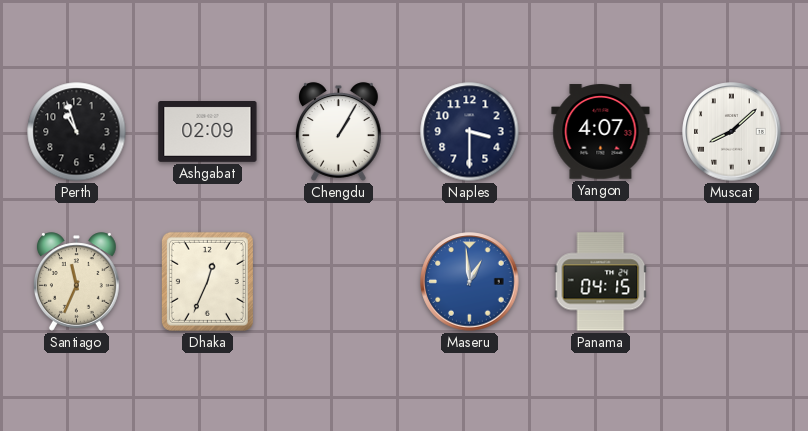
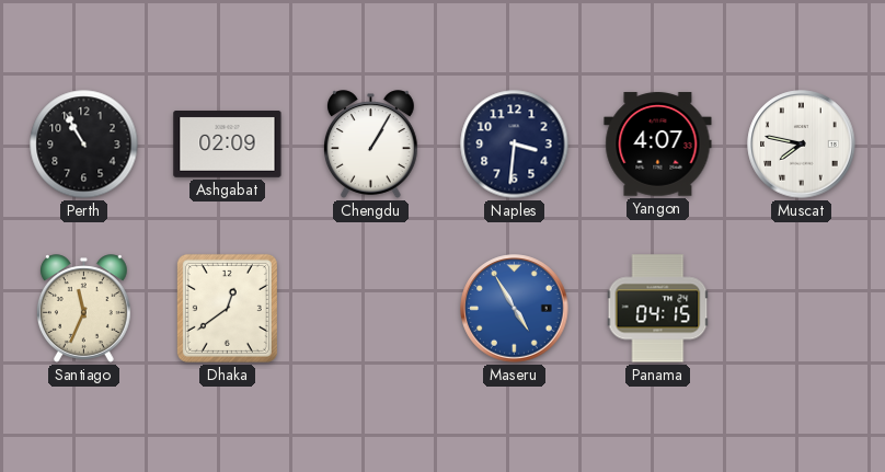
Perth: 10:57 -> 10:55 (84, 145)
Naples: 3:30 -> 3:31 (515, 145)
Muscat: 8:08 -> 7:47 (802, 145)
Dhaka: 12:34 -> 12:39 (227, 308)
Maseru: 12:59 -> 4:55 (515, 309)
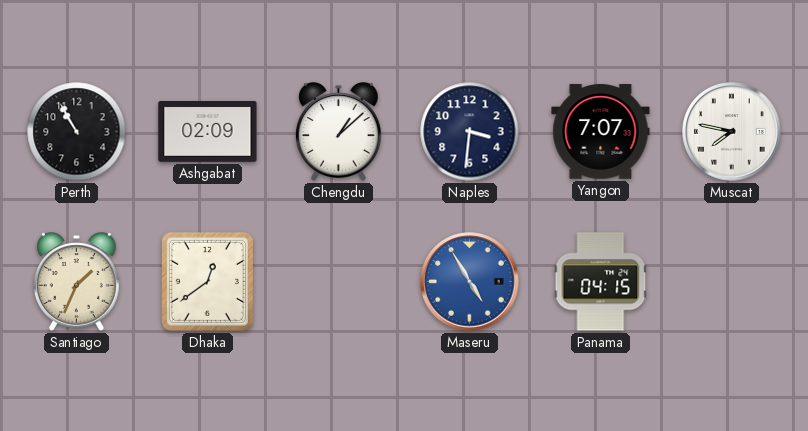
Chengdu: 1:05 -> 1:08 (338, 132)
Yangon: 4:07 -> 7:07 (601, 132)
Santiago: 11:34 -> 1:34 (76, 282)
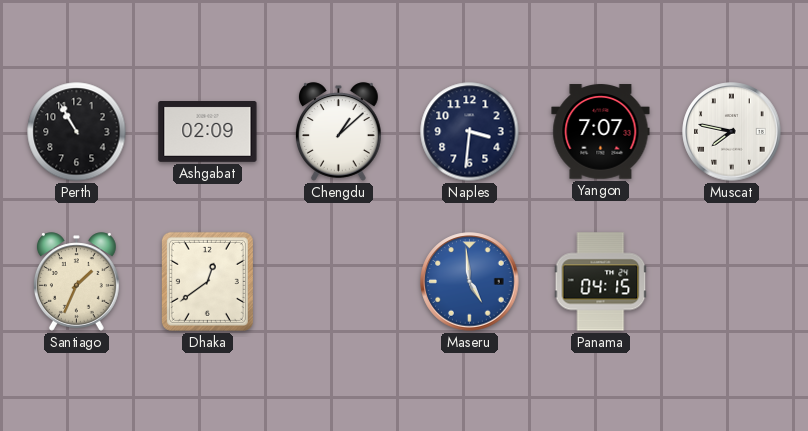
Maseru: 4:55 -> 4:59 (470, 282)
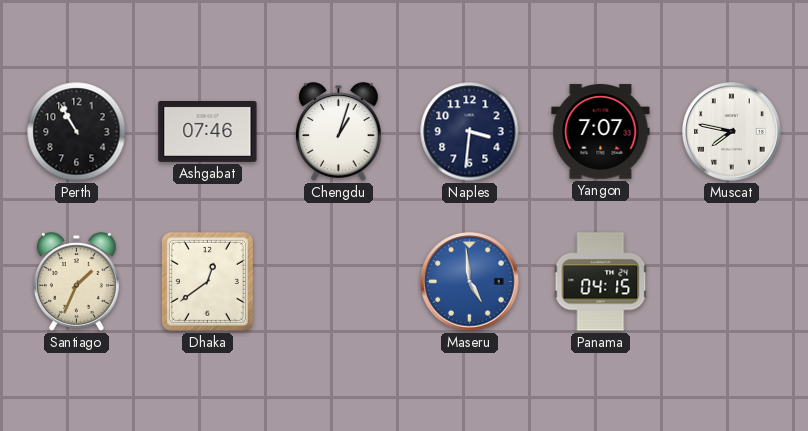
Ashgabat: 02:09 -> 07:46 (208, 132)
Chengdu: 1:08 -> 1:03 (338, 132)
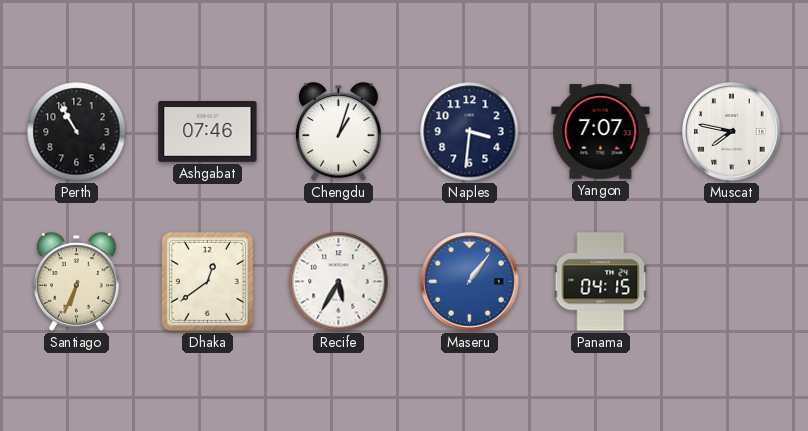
Santiago: 1:34 -> 6:34 (76, 282)
Recife: none -> 5:35 (339, 282)
Maseru: 4:59 -> 1:06 (470, 282)
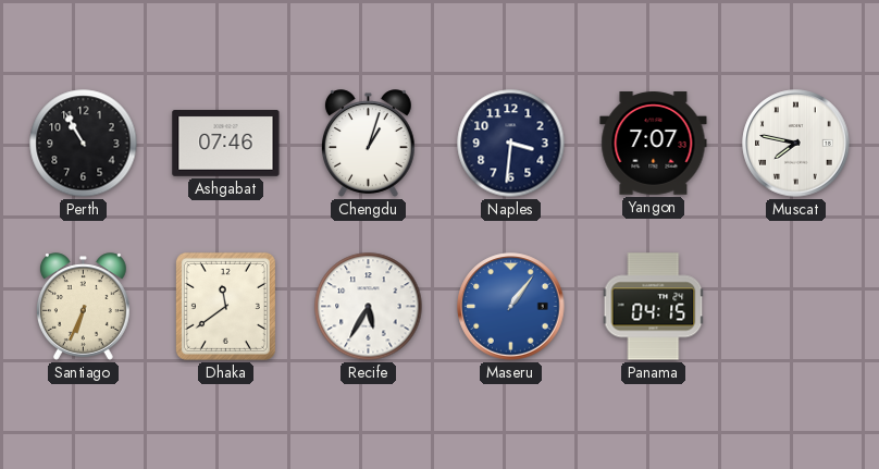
Dhaka: 12:39 -> 11:39 (225, 306)
